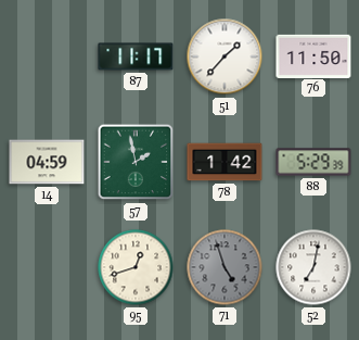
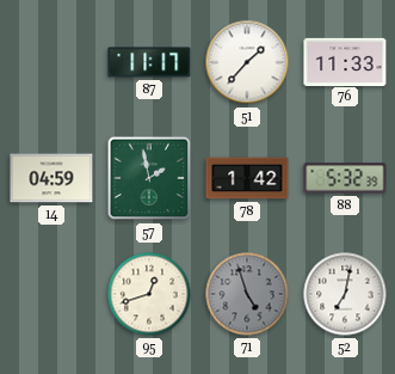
76: 11:50 -> 11:33 (345, 61)
88: 5:29 -> 5:32 (345, 178)
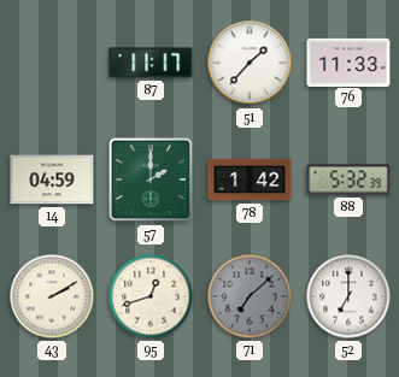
57: 1:58 -> 2:00 (151, 179)
43: none -> 2:10 (52, 296)
71: 4:57 -> 7:08 (250, 296)
52: 7:02 -> 7:00 (348, 296)
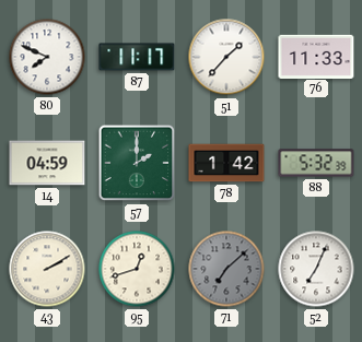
80: none -> 7:49 (47, 57)
52: 7:00 -> 7:04 (316, 269)
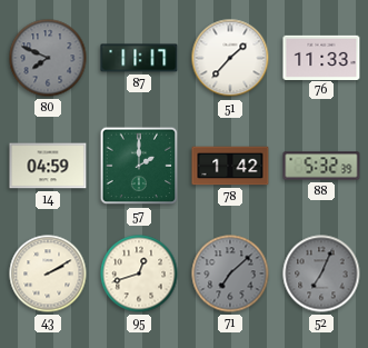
80 dial: white -> grey (48, 58)
52 dial: white -> grey (321, 274)
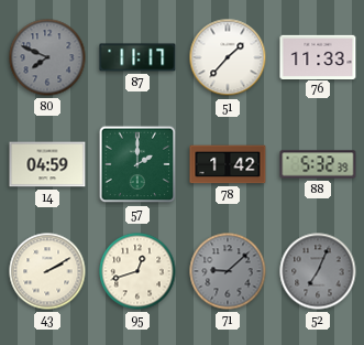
71: 7:08 -> 9:08 (228, 271)
